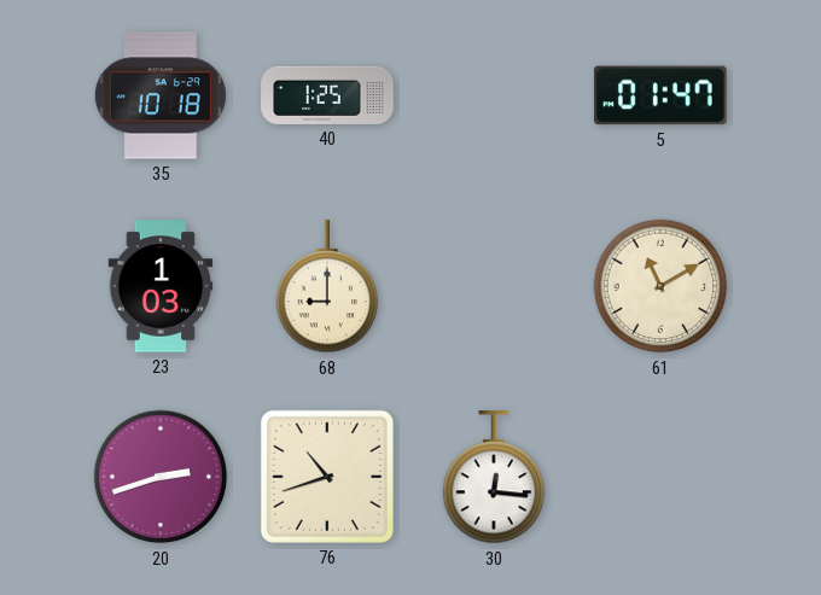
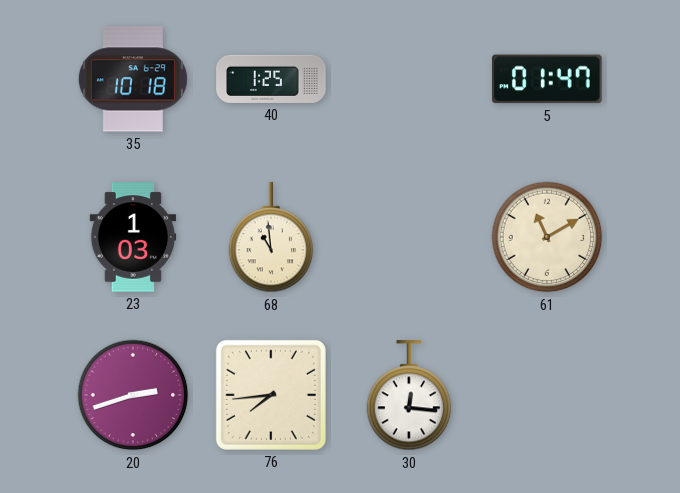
68: 9:00 -> 10:59 (271, 238)
76: 10:42 -> 7:44 (271, 395)
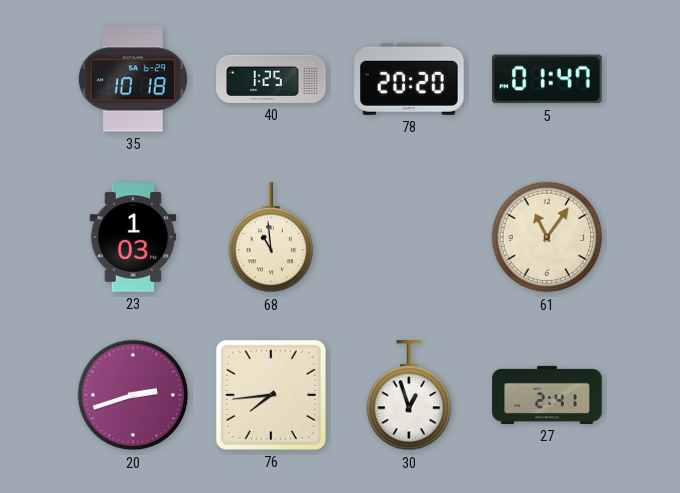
78: none -> 20:20 (409, 79)
61: 11:10 -> 11:06 (547, 237)
30: 12:16 -> 12:57 (409, 396)
27: none -> 2:41 (547, 395)
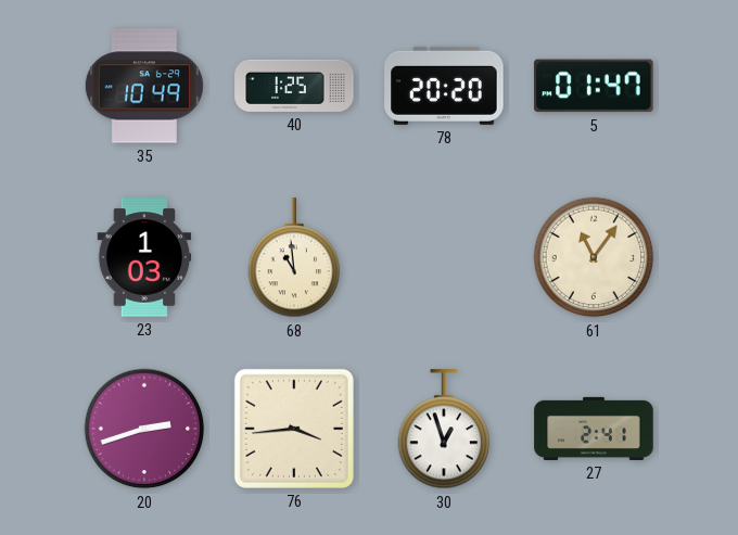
35: 10:18 -> 10:49 (144, 86)
76: 7:44 -> 3:44 (294, 429)
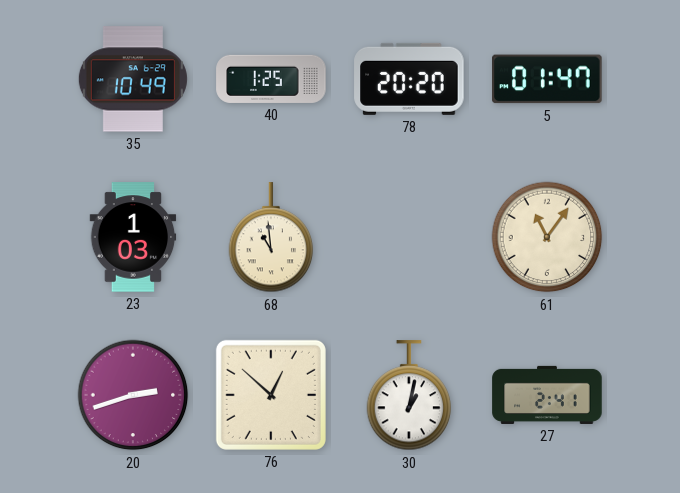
76: 3:44 -> 12:52 (271, 395)
30: 12:57 -> 1:02 (409, 396)
